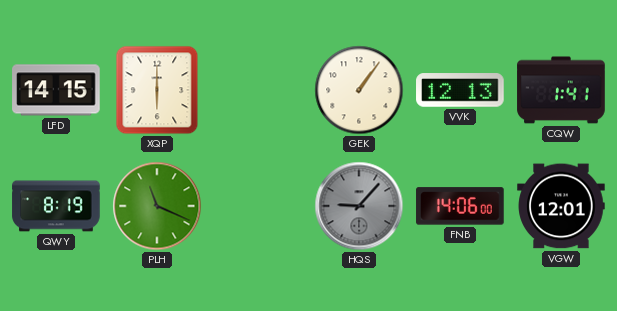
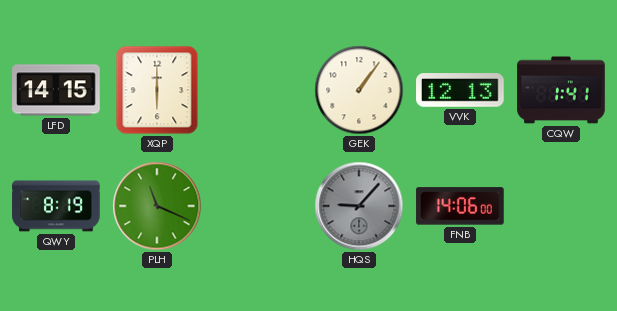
VGW: 12:01 -> none (561, 206)
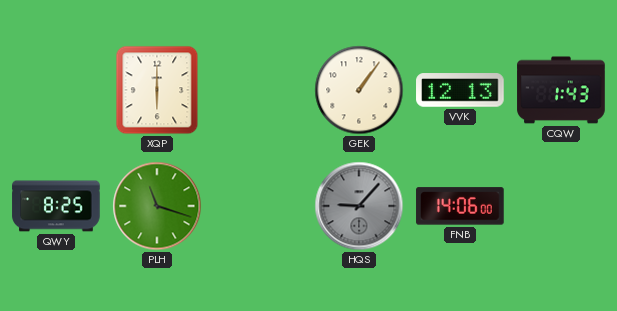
LFD: 14:15 -> none (56, 90)
CQW: 1:41 -> 1:43 (561, 90)
QWY: 8:19 -> 8:25 (56, 206)
PLH: 11:19 -> 11:18 (157, 206)
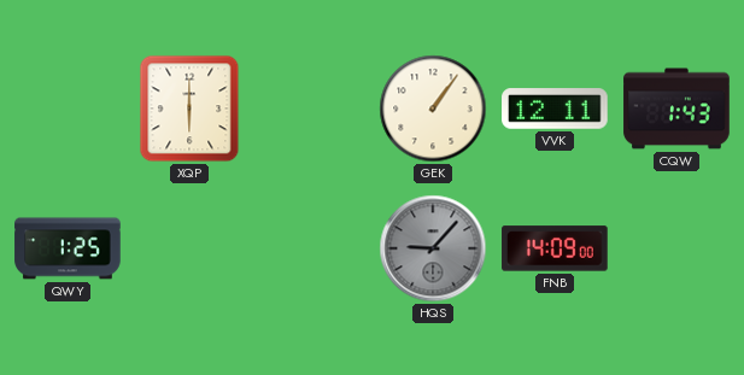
VVK: 12:13 -> 12:11 (555, 109)
QWY: 8:25 -> 1:25 (68, 248)
PLH: 11:18 -> none (157, 206)
FNB: 14:06 -> 14:09 (555, 248)
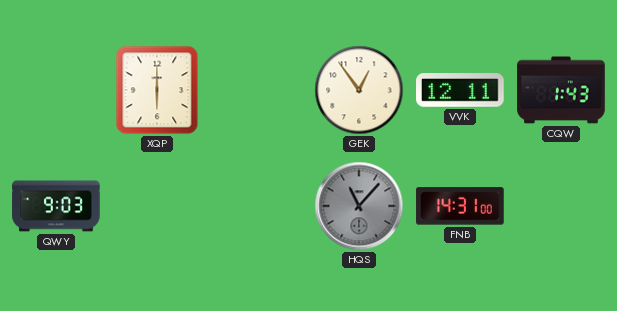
GEK: 1:06 -> 12:54 (359, 90)
QWY: 1:25 -> 9:03 (56, 206)
HQS: 9:07 -> 11:07 (359, 206)
FNB: 14:09 -> 14:31 (460, 206)
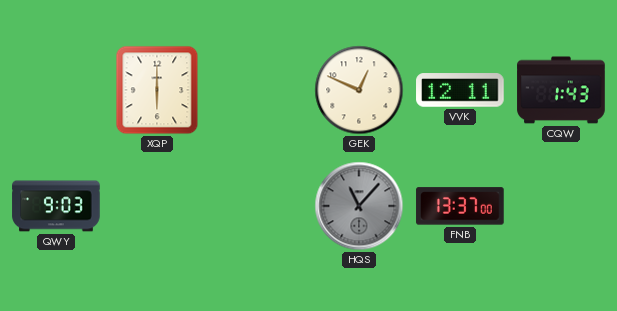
GEK: 12:54 -> 12:49 (359, 90)
FNB: 14:31 -> 13:37 (460, 206)
